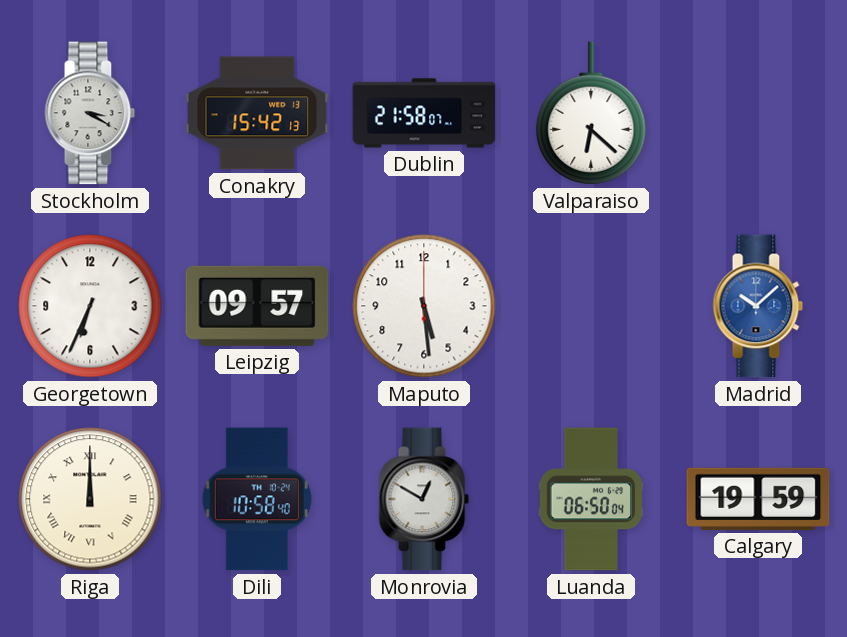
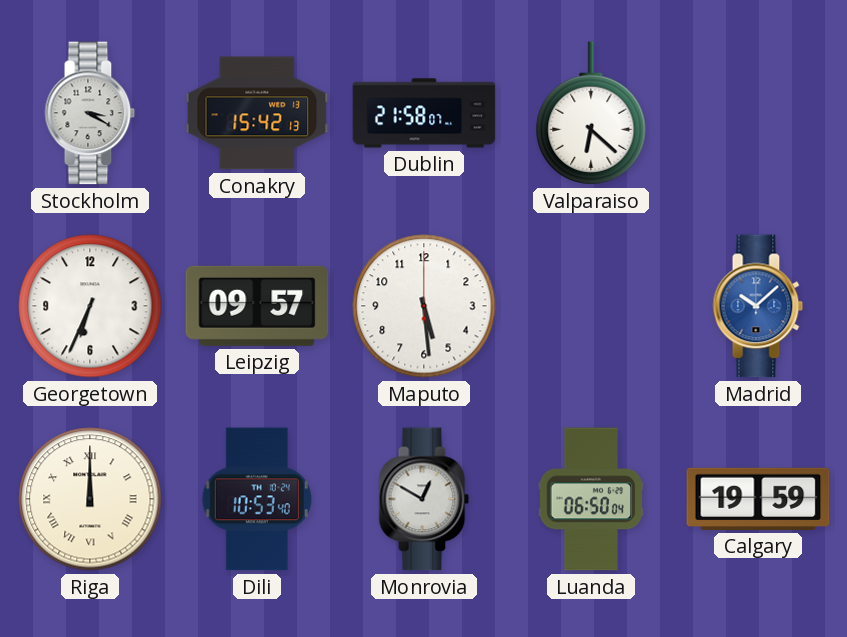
Dili: 10:58 -> 10:53 (257, 499)
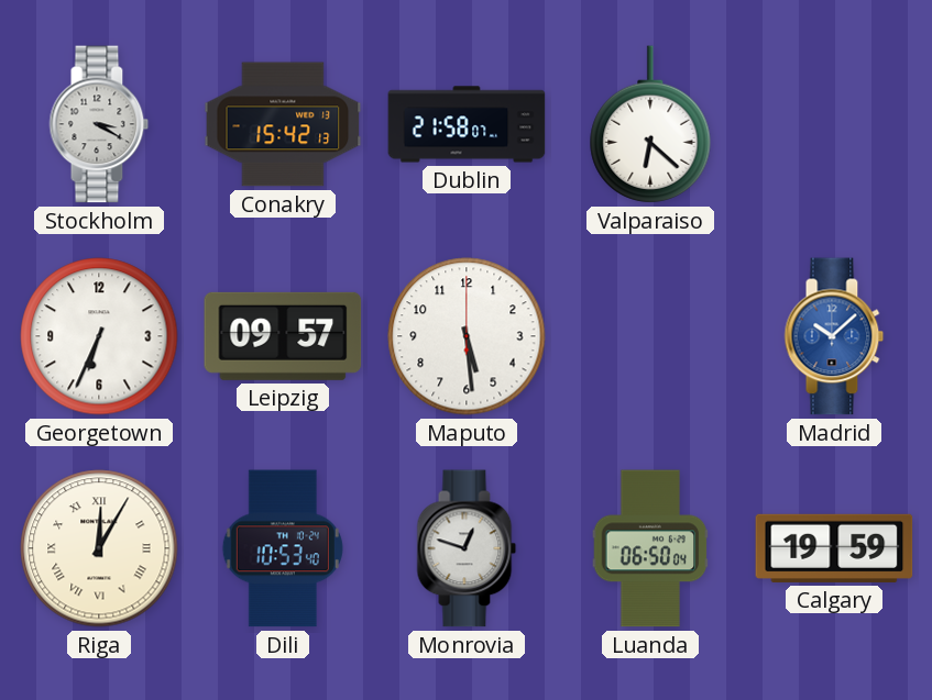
Riga: 12:00 -> 12:05 (99, 548)
Monrovia: 12:50 -> 12:48 (467, 548)
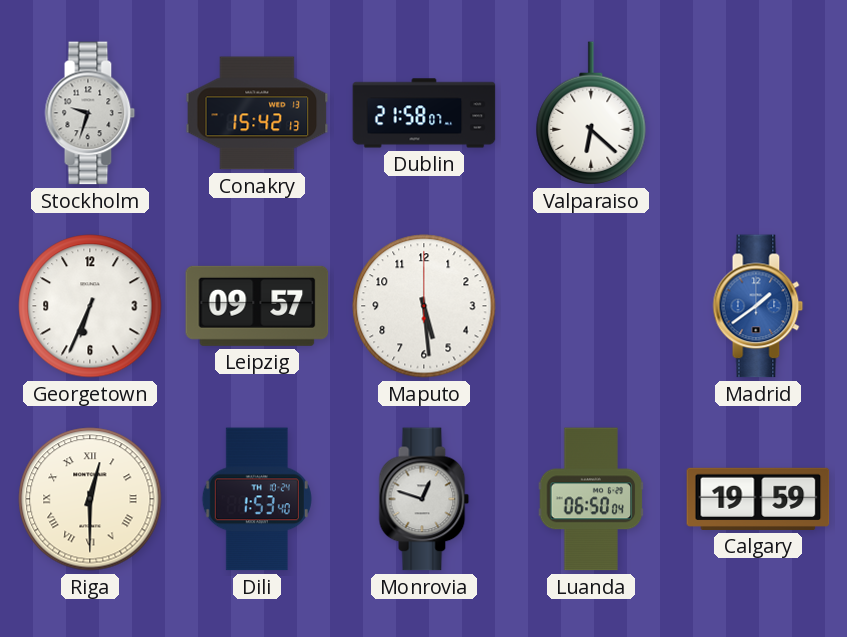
Stockholm: 3:20 -> 9:33 (90, 113)
Madrid: 10:08 -> 1:39 (758, 306)
Riga: 12:05 -> 12:30 (90, 499)
Dili: 10:53 -> 1:53 (257, 499)
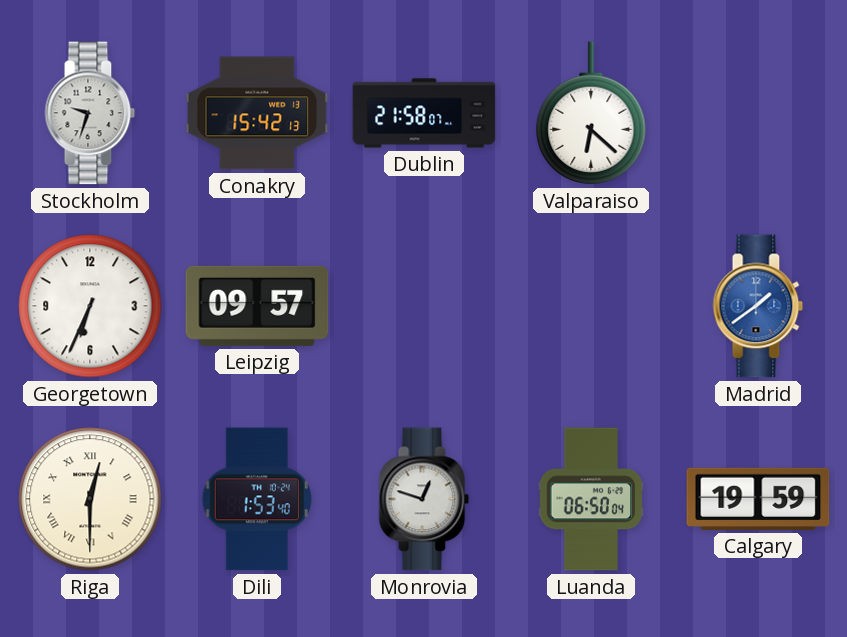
Maputo: 5:29 -> none (424, 306)
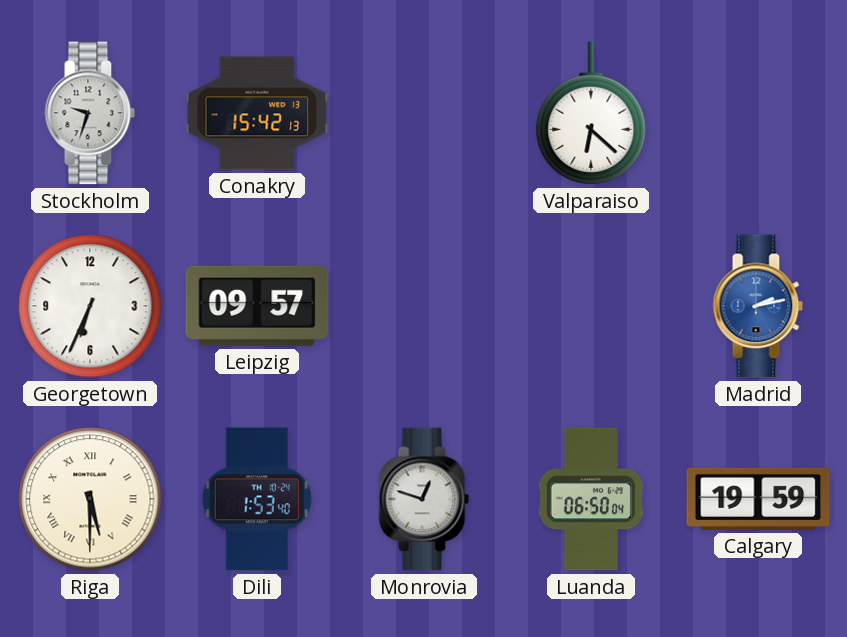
Dublin: 21:58 -> none (424, 113)
Madrid: 1:39 -> 2:13 (758, 306)
Riga: 12:30 -> 5:30 (90, 499)
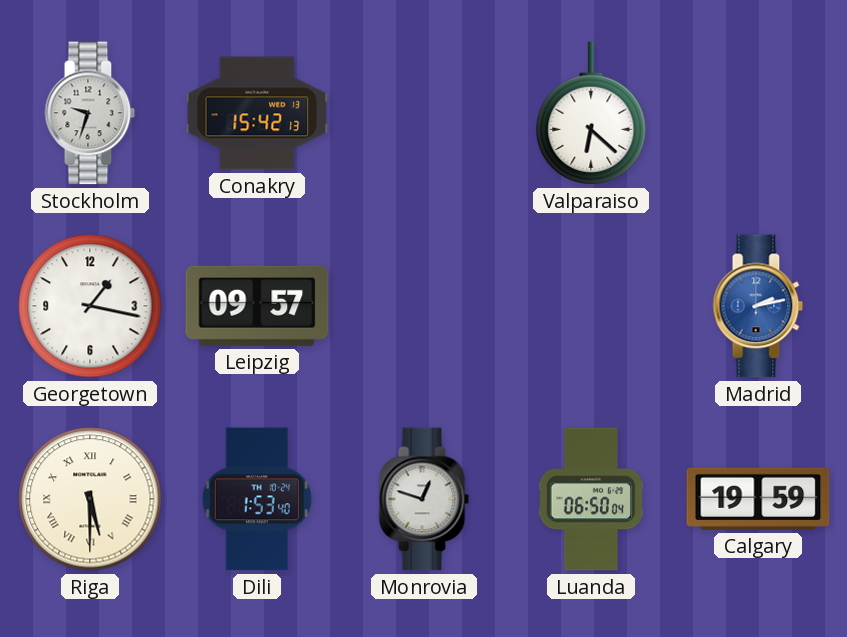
Georgetown: 6:34 -> 1:17 (90, 306)
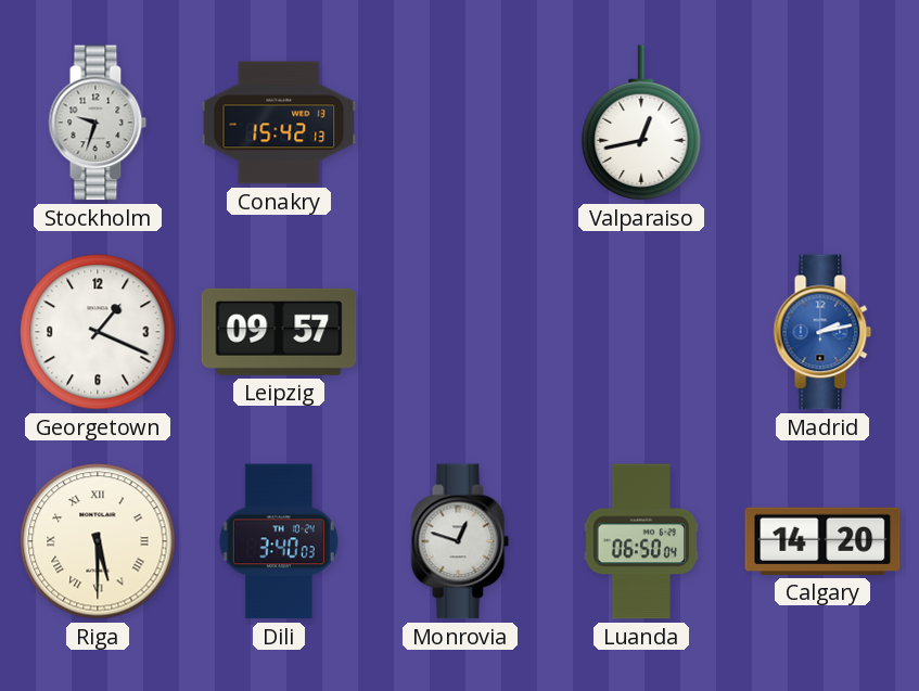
Valparaiso: 6:22 -> 12:43 (641, 123)
Georgetown: 1:17 -> 1:19 (98, 332)
Dili: 1:53 -> 3:40 (279, 541)
Calgary: 19:59 -> 14:20 (822, 541)
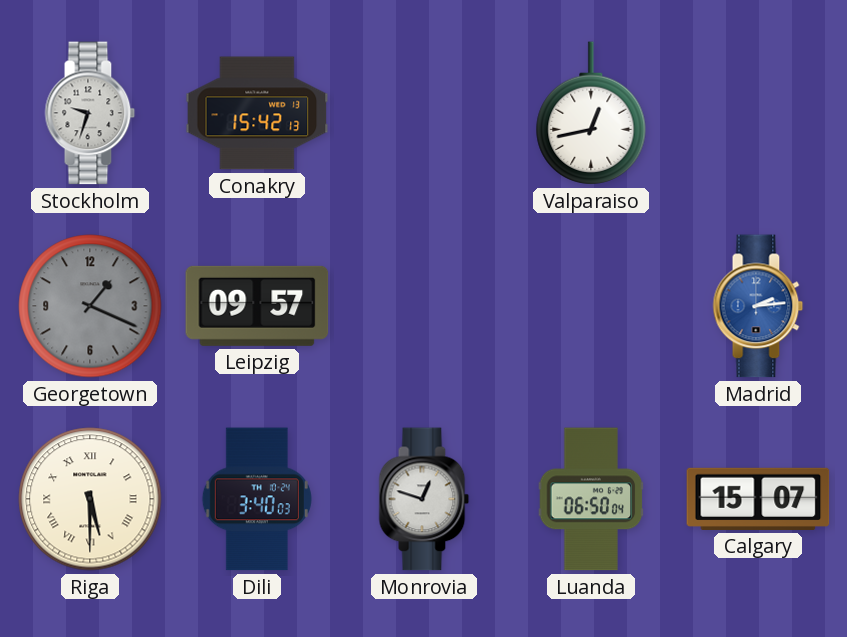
Georgetown dial: white -> grey (90, 306)
Madrid: 2:13 -> 2:14 (758, 306)
Calgary: 14:20 -> 15:07 (758, 499)
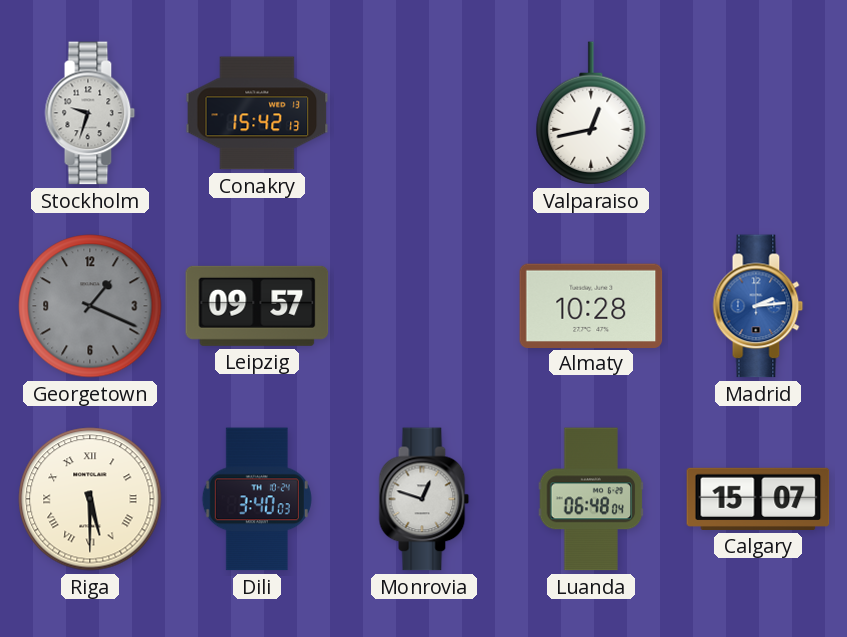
Almaty: none -> 10:28 (591, 305)
Luanda: 06:50 -> 06:48 (591, 499)
